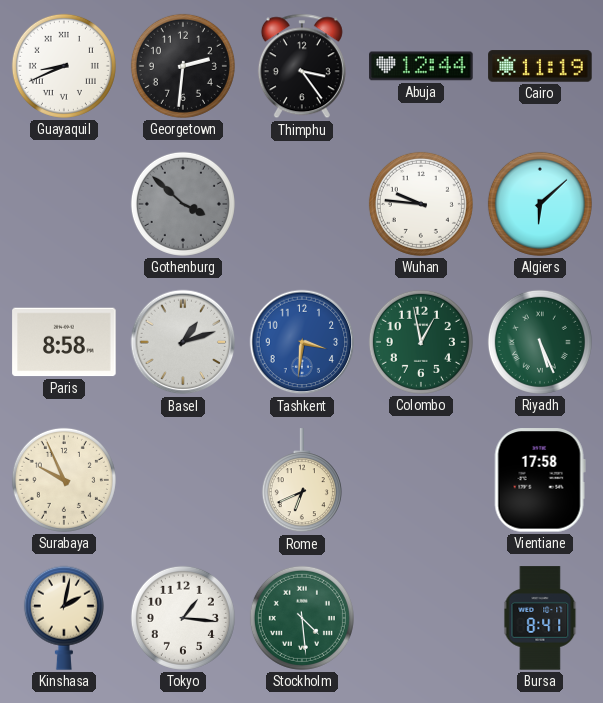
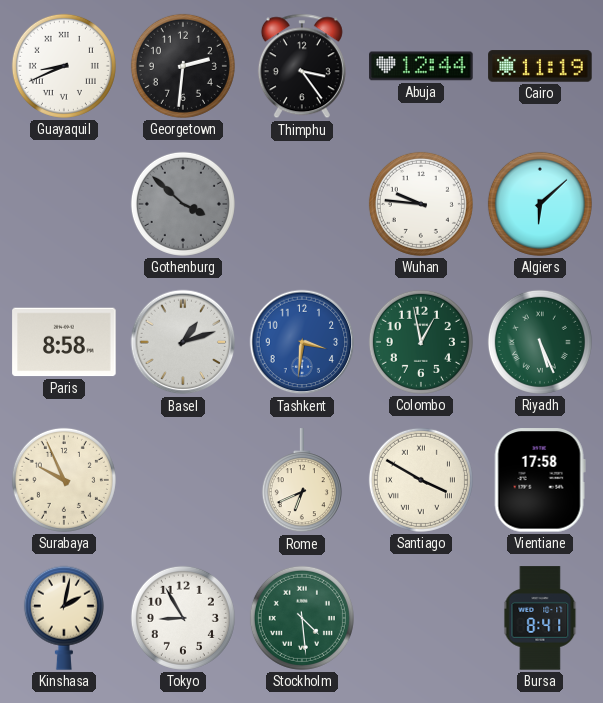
Santiago: none -> 3:50 (421, 480)
Tokyo: 1:16 -> 8:55 (183, 618)
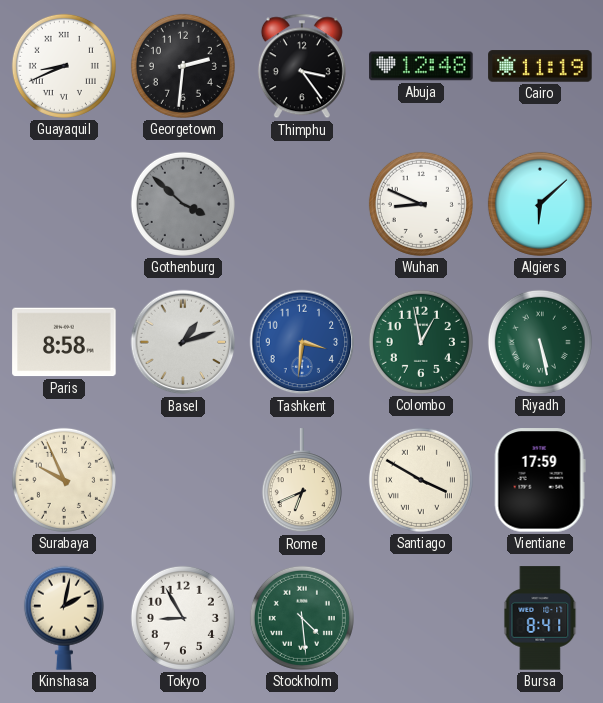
Abuja: 12:44 -> 12:48 (421, 66)
Wuhan: 9:46 -> 8:49 (421, 204)
Riyadh: 5:26 -> 5:28 (540, 342)
Vientiane: 17:58 -> 17:59 (540, 480)
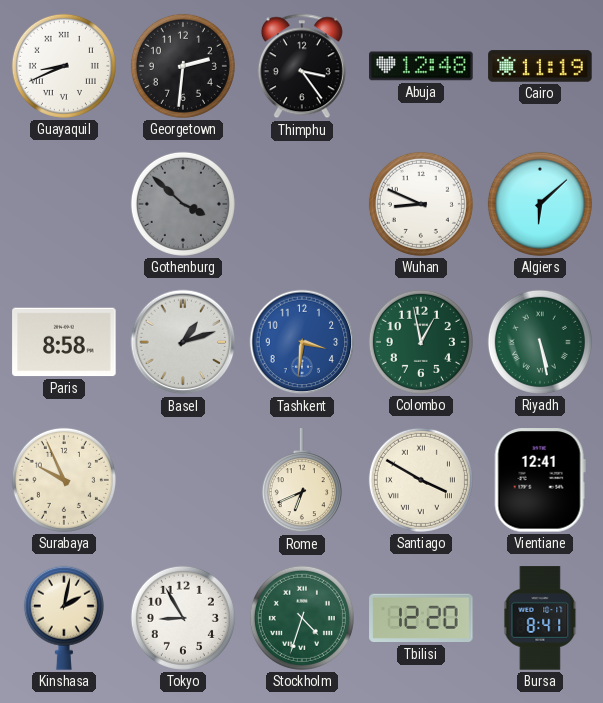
Vientiane: 17:59 -> 12:41 (540, 480)
Stockholm: 4:29 -> 4:33 (302, 618)
Tbilisi: none -> 12:20 (421, 618)
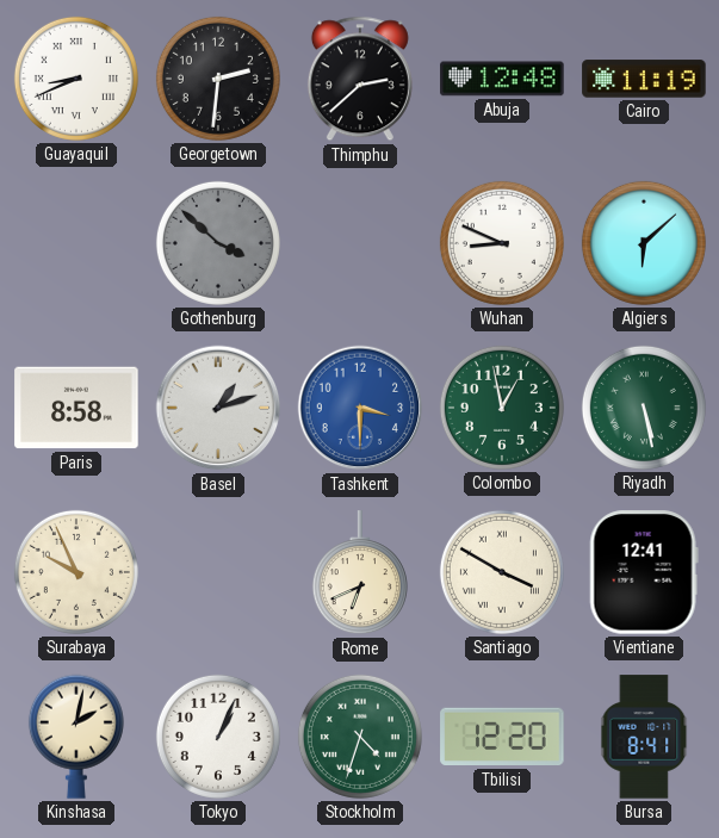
Thimphu: 3:24 -> 2:38 (360, 79)
Tashkent: 3:31 -> 3:30 (360, 408)
Tokyo: 8:55 -> 1:04 (218, 737)
